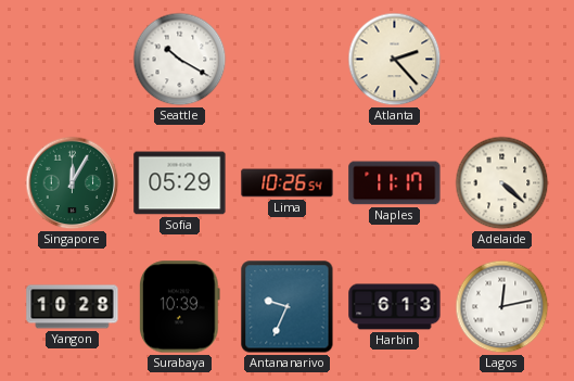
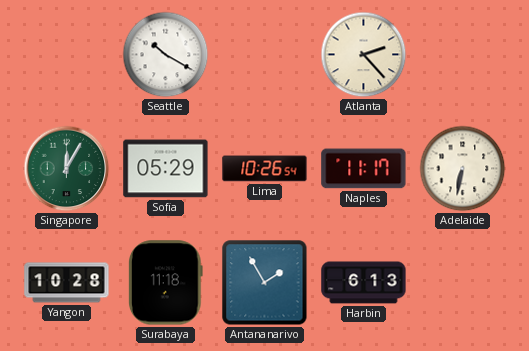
Adelaide: 4:22 -> 6:32 (463, 169)
Surabaya: 10:39 -> 11:18 (165, 283)
Antananarivo: 9:34 -> 1:55 (265, 283)
Lagos: 12:13 -> none (502, 307)
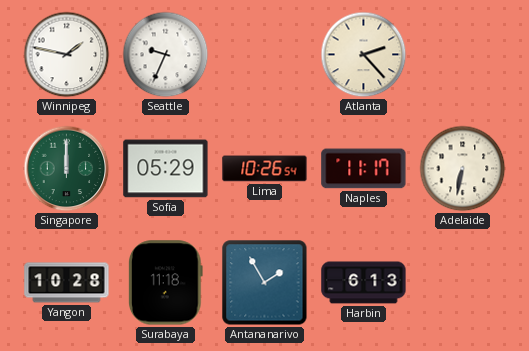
Winnipeg: none -> 1:47 (67, 55)
Seattle: 10:20 -> 9:34 (166, 55)
Singapore: 12:05 -> 12:00 (67, 169)
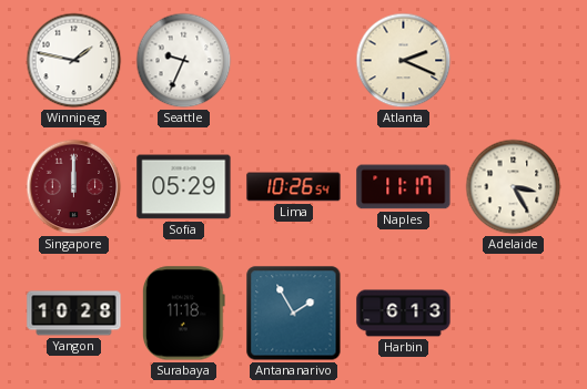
Atlanta: 2:23 -> 2:19 (404, 61)
Singapore dial: green -> burgundy (74, 187)
Adelaide: 6:32 -> 3:25 (514, 187)
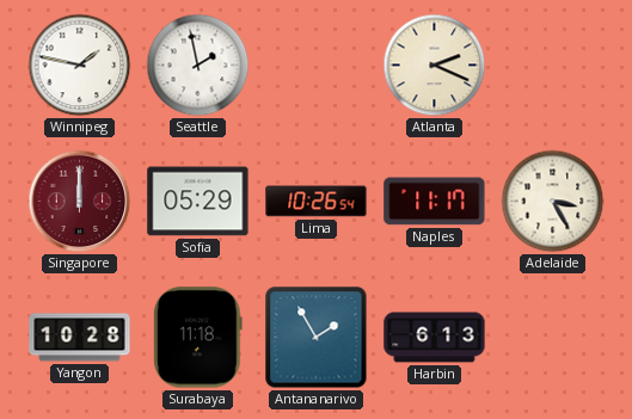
Seattle: 9:34 -> 1:58 (198, 66)
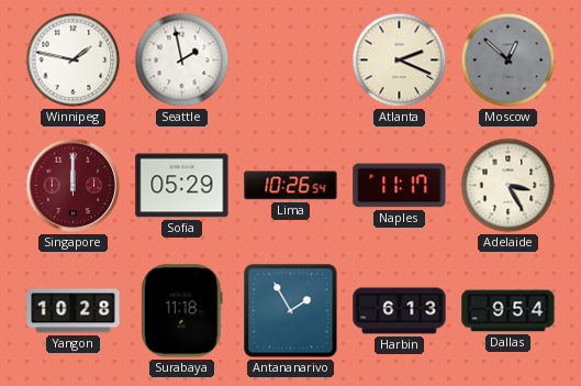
Moscow: none -> 12:52 (509, 60)
Dallas: none -> 9:54 (509, 311)
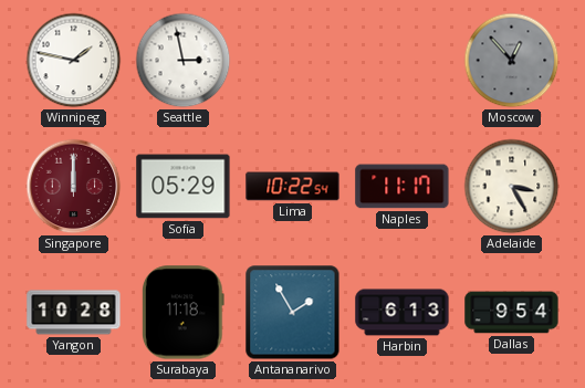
Seattle: 1:58 -> 2:58 (184, 61)
Atlanta: 2:19 -> none (400, 60)
Moscow: 12:52 -> 12:53 (512, 61)
Lima: 10:26 -> 10:22 (293, 187)
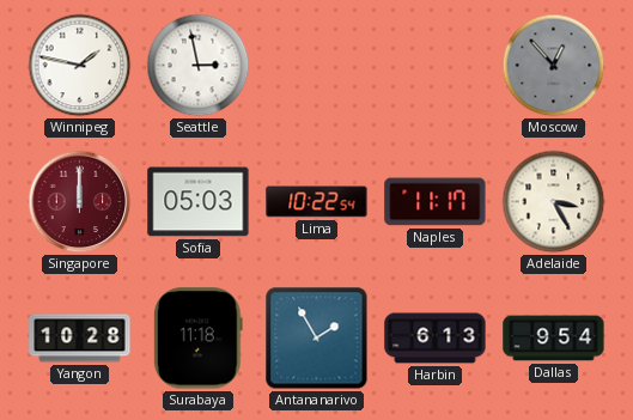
Sofia: 05:29 -> 05:03 (199, 202)
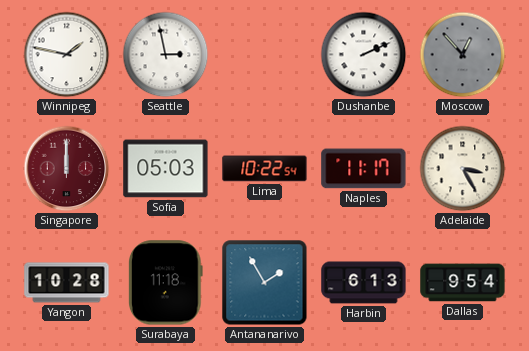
Dushanbe: none -> 2:11 (364, 55)
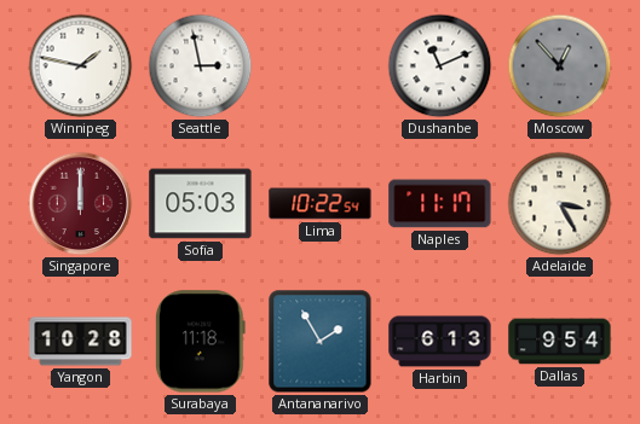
Dushanbe: 2:11 -> 11:11 (440, 66)
